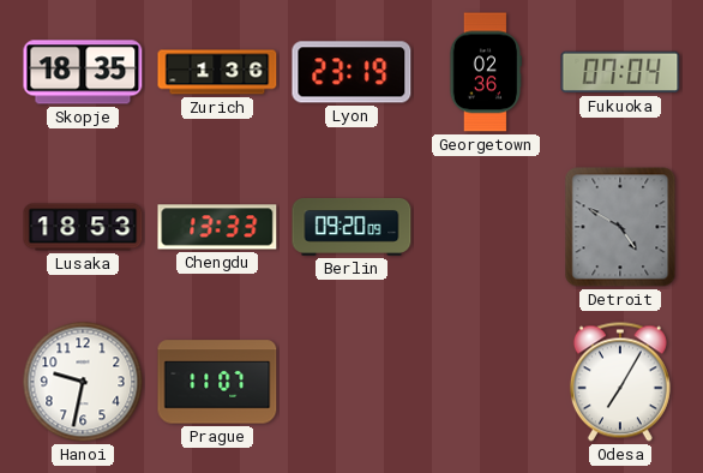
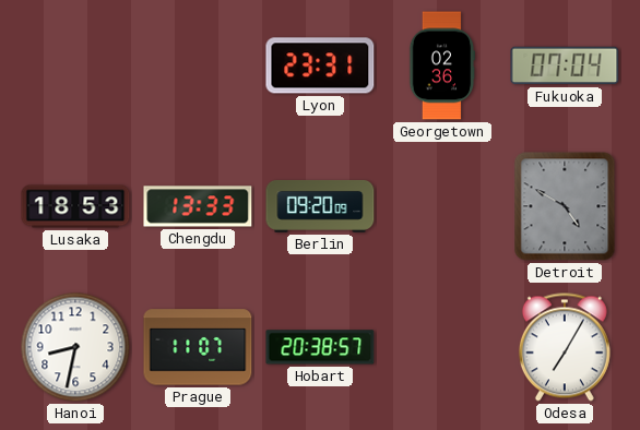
Skopje: 18:35 -> none (83, 72)
Zurich: 1:36 -> none (217, 72)
Lyon: 23:19 -> 23:31 (320, 65)
Hanoi: 9:32 -> 8:32 (75, 347)
Hobart: none -> 20:38 (320, 347)
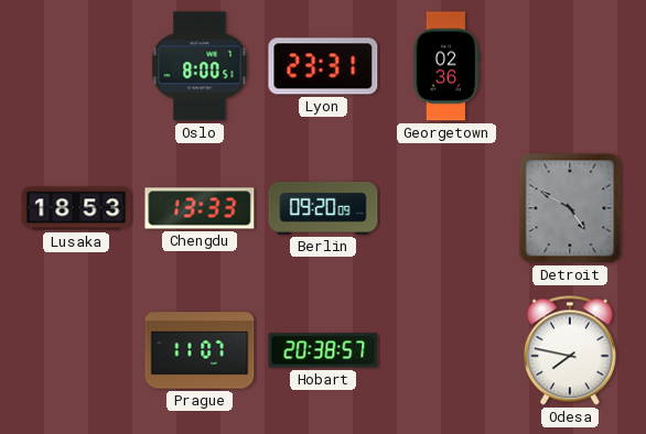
Oslo: none -> 8:00 (200, 66)
Fukuoka: 07:04 -> none (565, 65)
Hanoi: 8:32 -> none (75, 347)
Odesa: 7:05 -> 7:47 (570, 350)
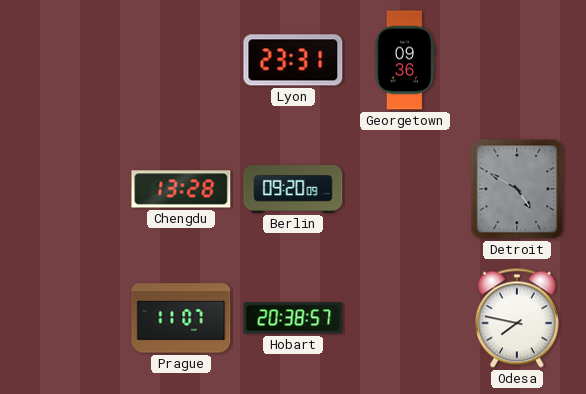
Oslo: 8:00 -> none (200, 66)
Georgetown: 02:36 -> 09:36 (405, 60)
Lusaka: 18:53 -> none (76, 208)
Chengdu: 13:33 -> 13:28 (181, 189)
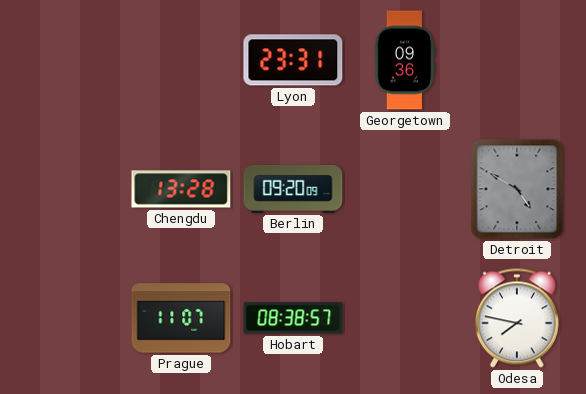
Hobart: 20:38 -> 08:38 (293, 318)
